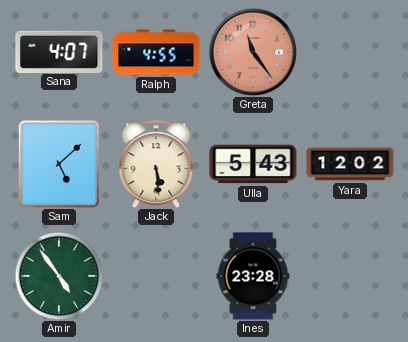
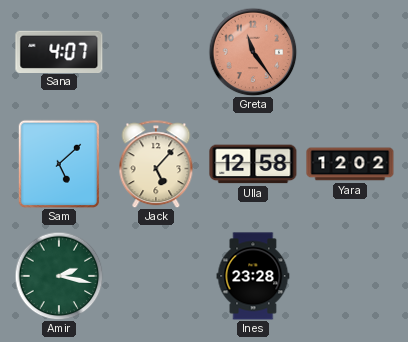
Ralph: 4:55 -> none (156, 52)
Jack: 5:29 -> 5:07 (156, 164)
Ulla: 5:43 -> 12:58 (253, 164)
Amir: 4:54 -> 2:17 (59, 276)
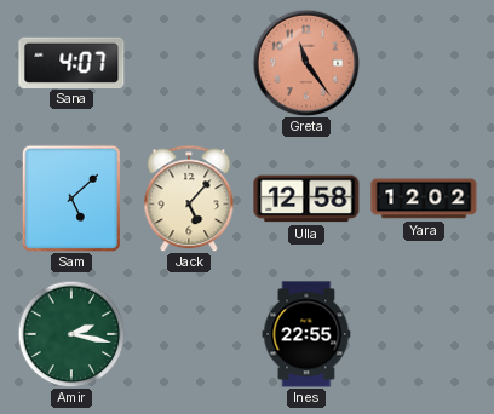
Ines: 23:28 -> 22:55 (306, 334)
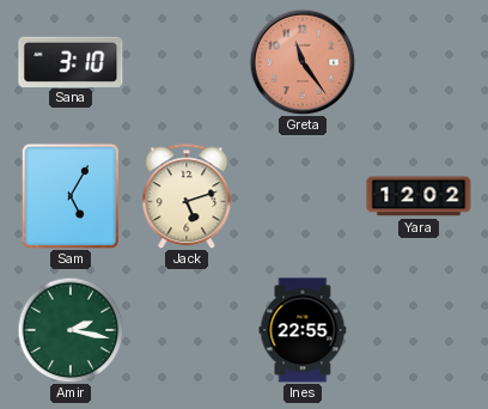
Sana: 4:07 -> 3:10 (71, 61)
Sam: 5:08 -> 5:05 (69, 195)
Jack: 5:07 -> 5:12 (187, 196)
Ulla: 12:58 -> none (306, 199)
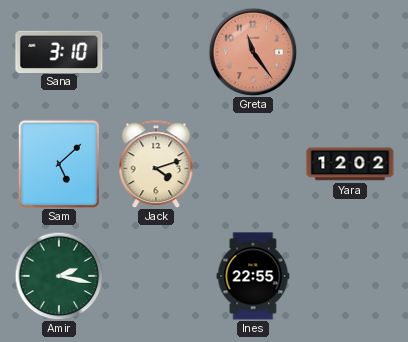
Sam: 5:05 -> 5:08 (58, 163)
Jack: 5:12 -> 4:12 (156, 164)
